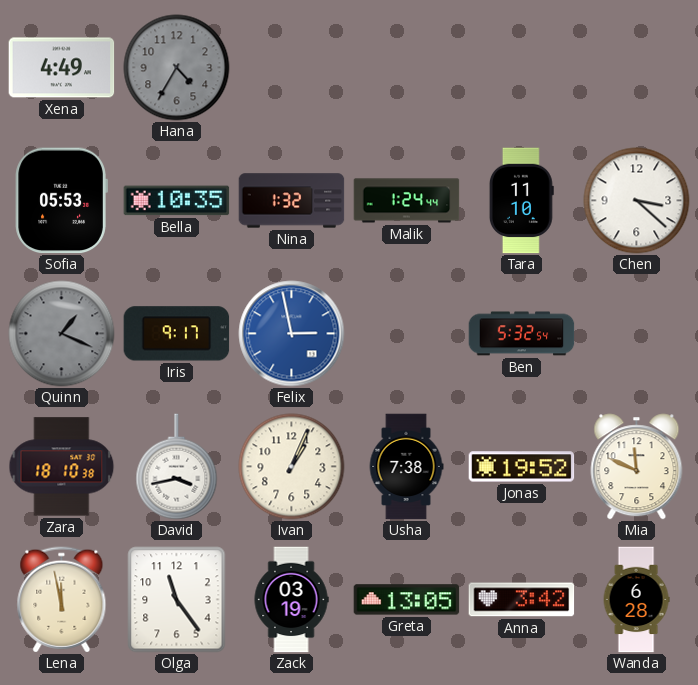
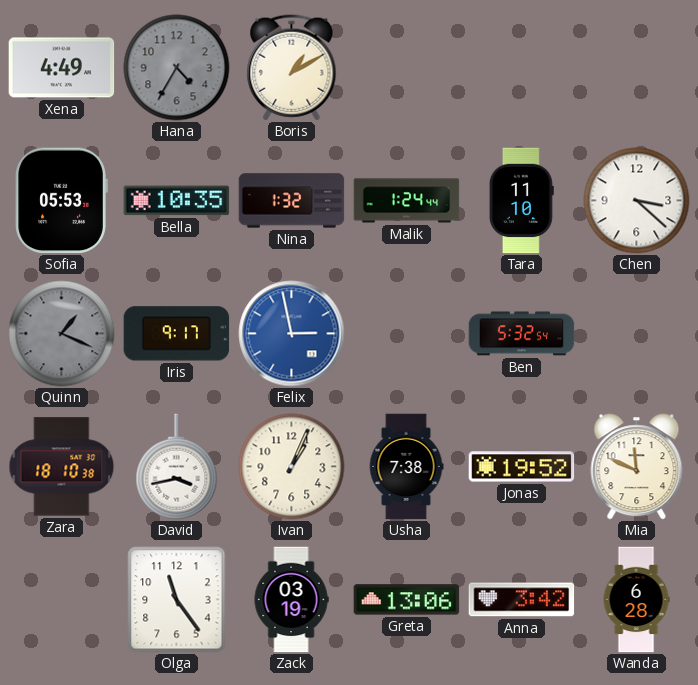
Boris: none -> 1:10 (292, 68)
Lena: 11:58 -> none (62, 600)
Greta: 13:05 -> 13:06 (407, 600)
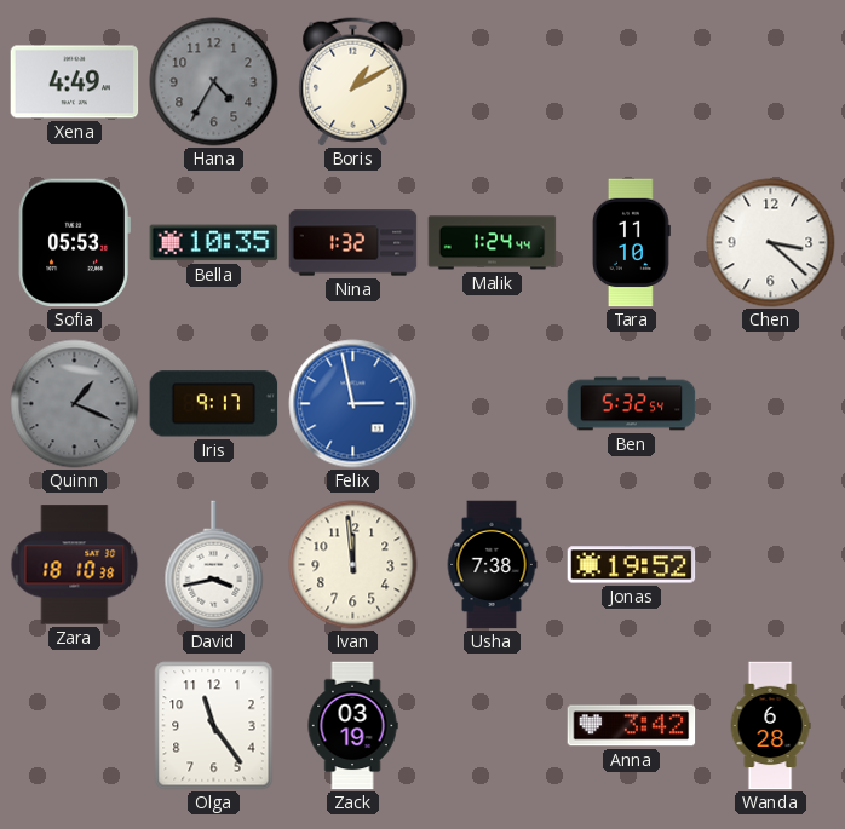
Ivan: 1:04 -> 11:59 (353, 565)
Mia: 11:49 -> none (637, 467)
Greta: 13:06 -> none (407, 600)
